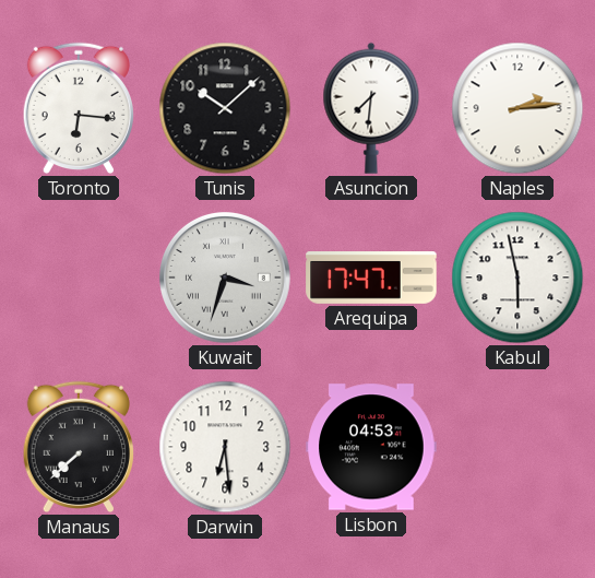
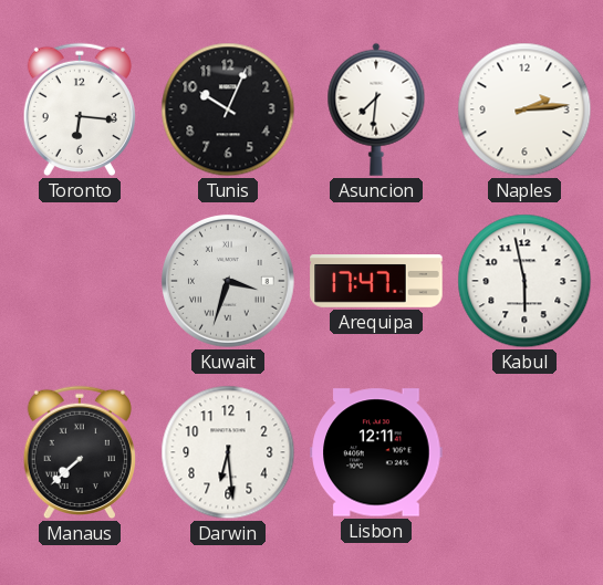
Tunis: 10:08 -> 10:04 (228, 109)
Lisbon: 04:53 -> 12:11 (376, 452)
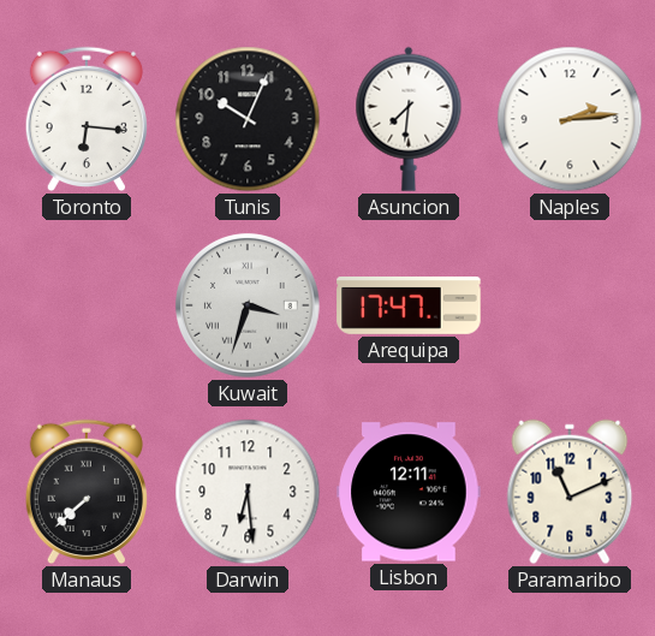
Kabul: 5:58 -> none (524, 281)
Paramaribo: none -> 11:11 (570, 492)
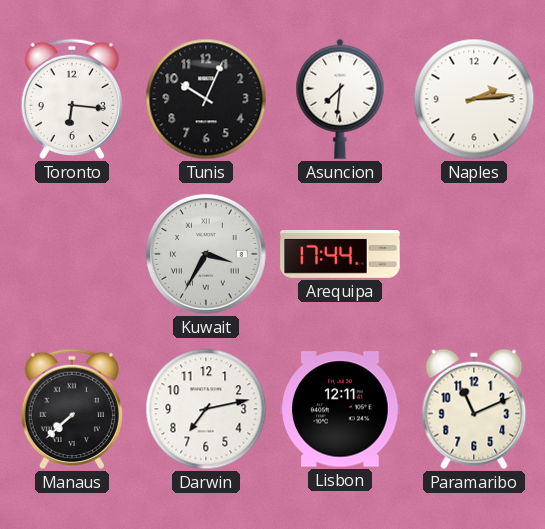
Kuwait: 3:33 -> 3:35 (207, 255)
Arequipa: 17:47 -> 17:44 (340, 255)
Darwin: 6:29 -> 7:13 (206, 409)
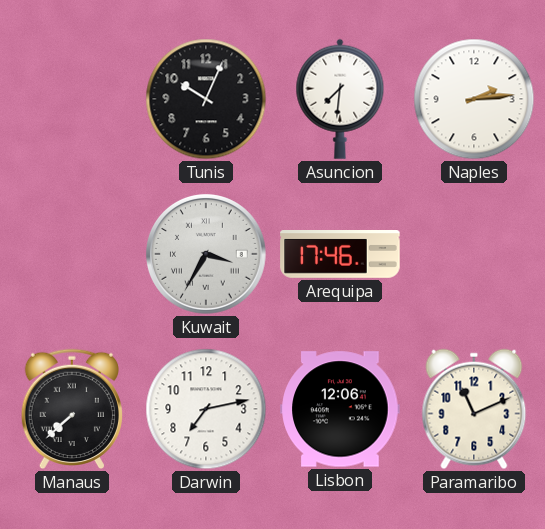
Toronto: 6:16 -> none (72, 99)
Arequipa: 17:44 -> 17:46 (340, 255)
Lisbon: 12:11 -> 12:06 (340, 409)
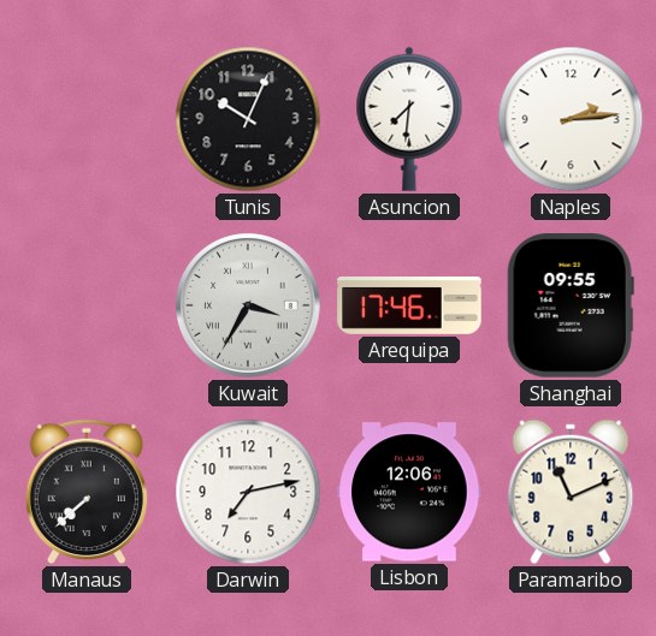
Shanghai: none -> 09:55 (571, 305)
